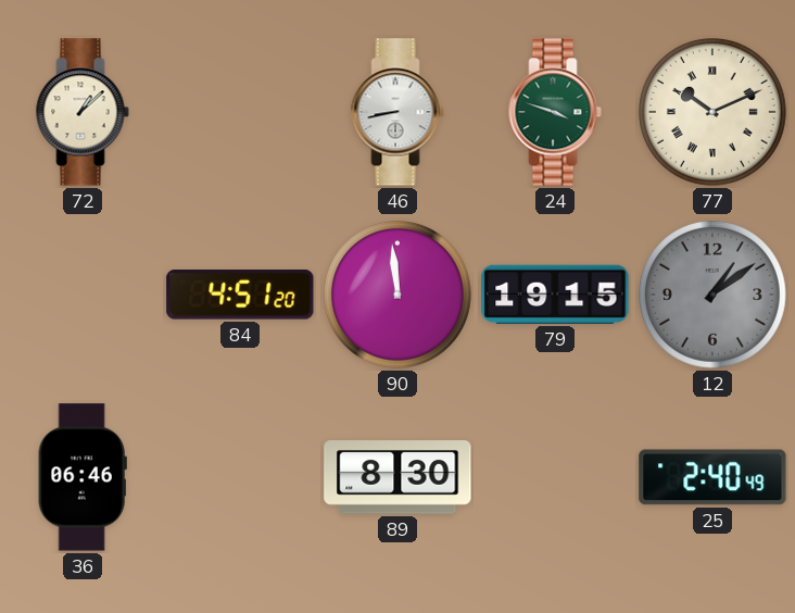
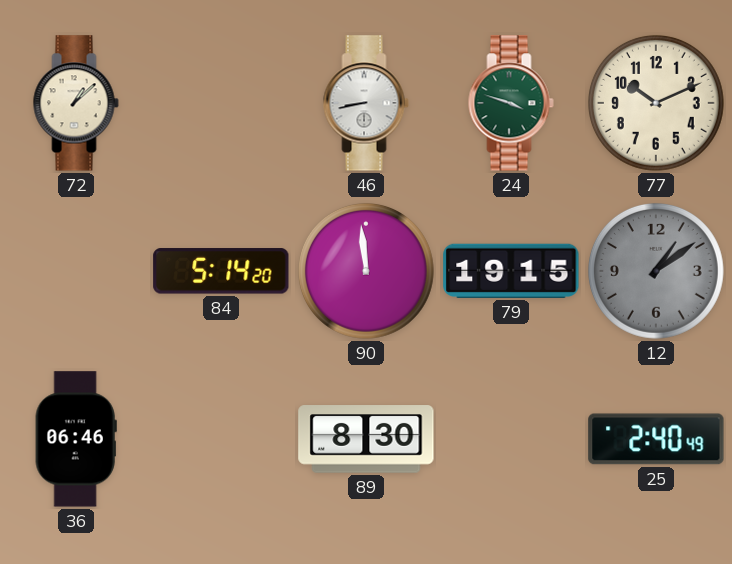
77 numerals: Roman -> Arabic (656, 103)
84: 4:51 -> 5:14 (221, 271)
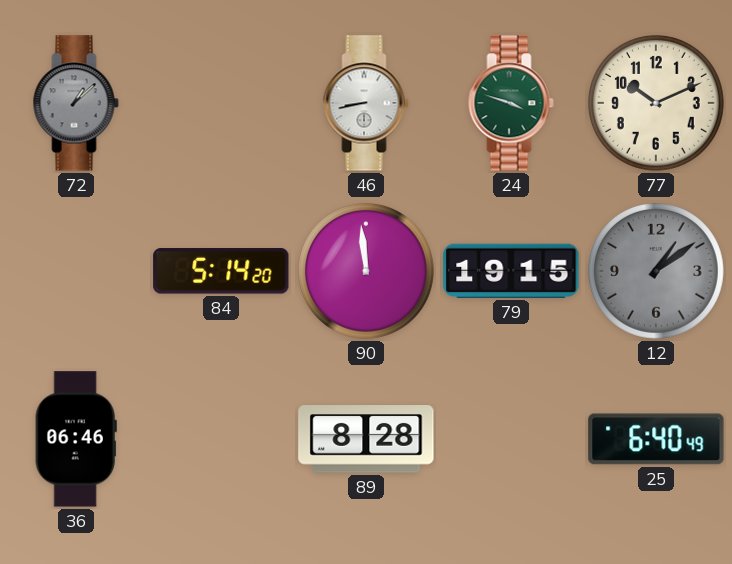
72 dial: cream -> grey (76, 103)
89: 8:30 -> 8:28 (366, 439)
25: 2:40 -> 6:40 (656, 439)
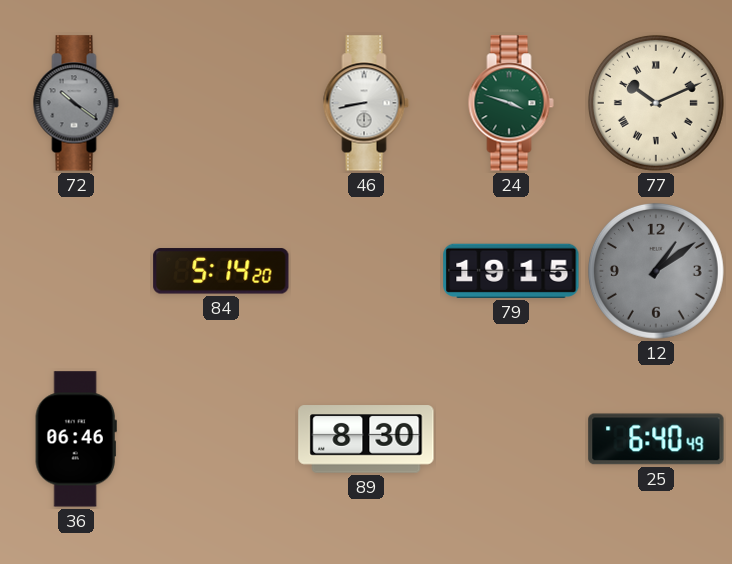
72: 1:08 -> 10:21 (76, 103)
77 numerals: Arabic -> Roman (656, 103)
90: 11:59 -> none (366, 271)
89: 8:28 -> 8:30 (366, 439)
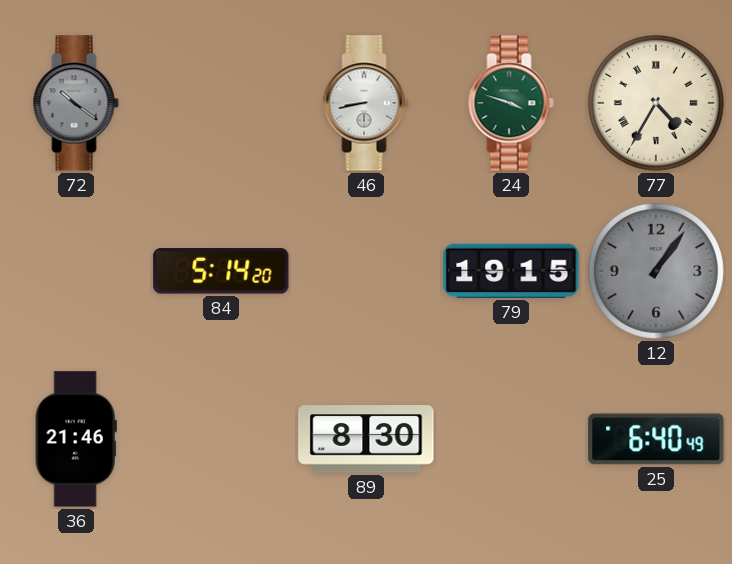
77: 10:11 -> 4:35 (656, 103)
12: 1:09 -> 1:06 (656, 271)
36: 06:46 -> 21:46 (76, 439)
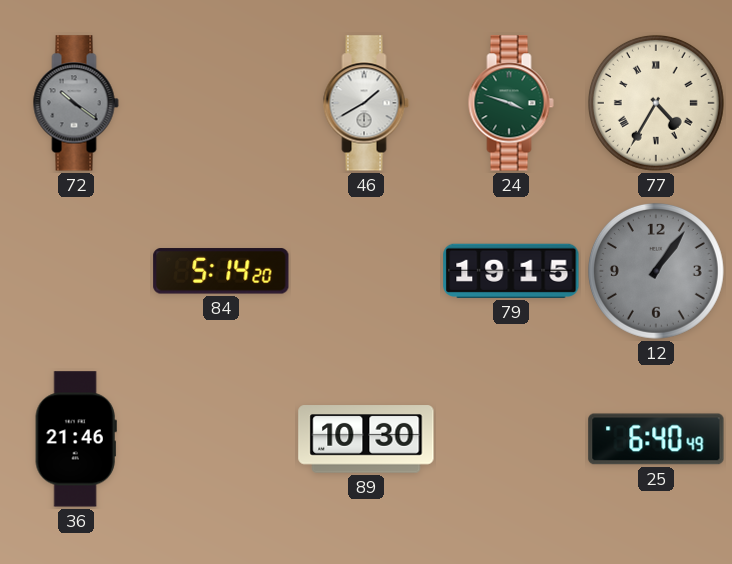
46: 8:43 -> 1:40 (366, 103)
89: 8:30 -> 10:30 (366, 439)
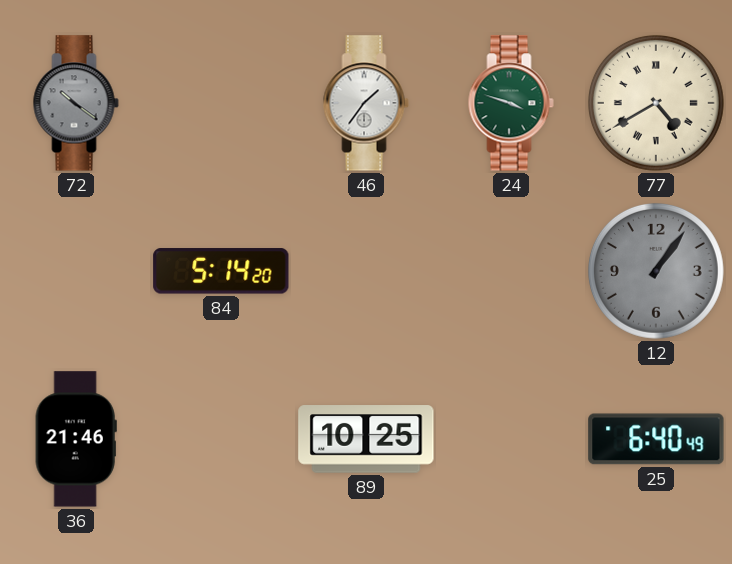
46: 1:40 -> 1:36 (366, 103)
77: 4:35 -> 4:40 (656, 103)
79: 19:15 -> none (511, 271)
89: 10:30 -> 10:25 (366, 439)
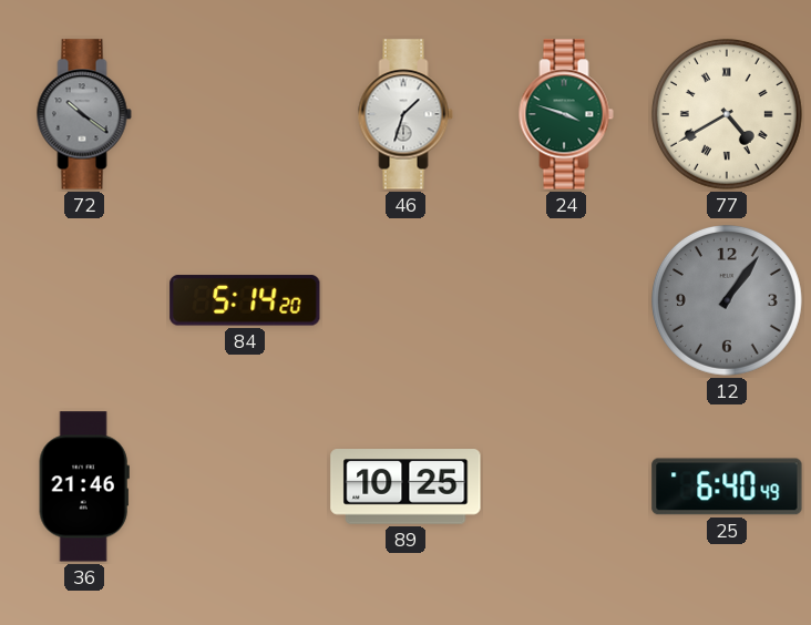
46: 1:36 -> 1:33 (405, 114)
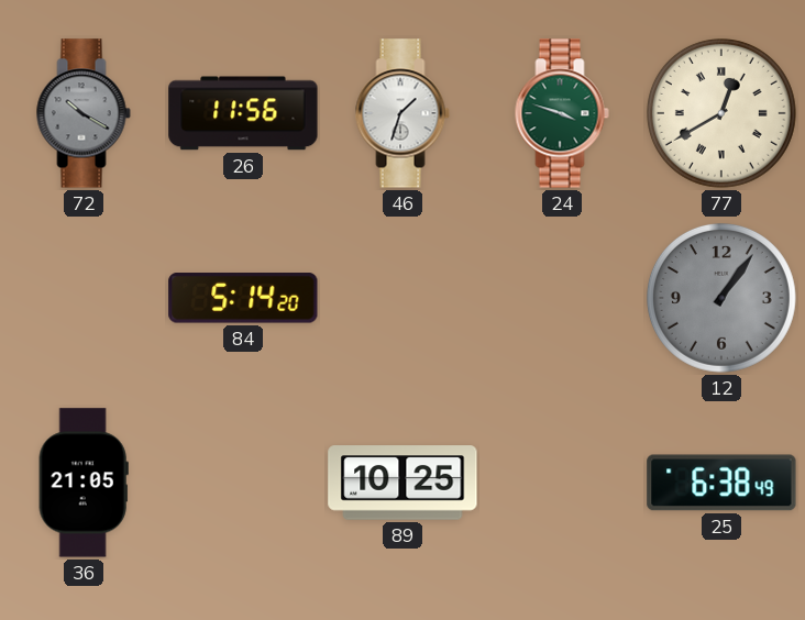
72: 10:21 -> 10:20 (84, 113)
26: none -> 11:56 (243, 113)
77: 4:40 -> 12:40 (721, 113)
36: 21:46 -> 21:05 (84, 483)
25: 6:40 -> 6:38 (721, 483)
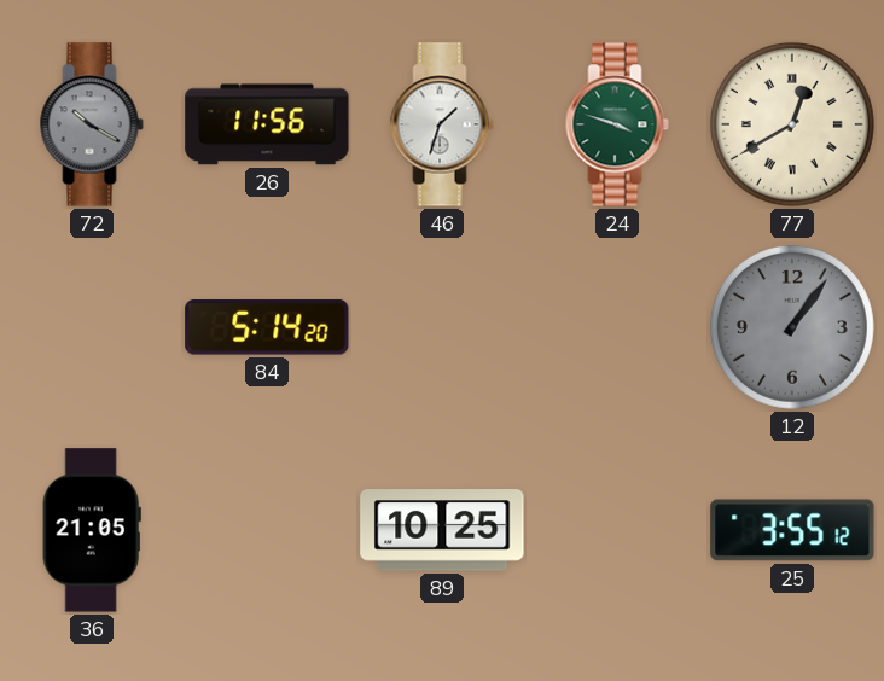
25: 6:38 -> 3:55 (792, 530)
